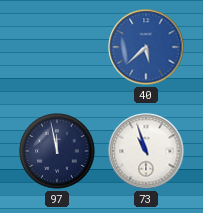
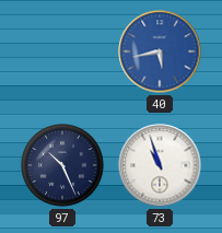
40: 5:38 -> 5:43 (160, 51)
97: 11:58 -> 10:26 (62, 165)
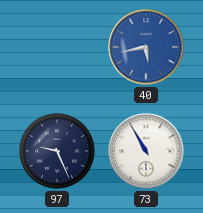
97: 10:26 -> 9:26 (57, 151)
73: 10:57 -> 10:55 (146, 151)
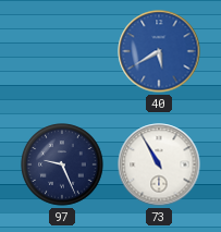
40: 5:43 -> 5:40 (159, 51)
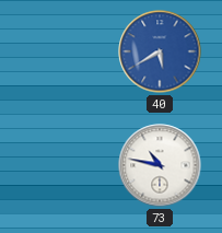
97: 9:26 -> none (62, 164)
73: 10:55 -> 10:47 (160, 165)
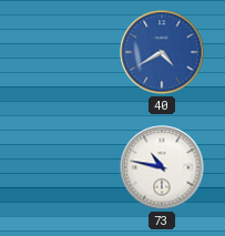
40: 5:40 -> 4:40 (162, 52)
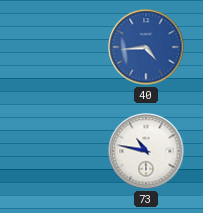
40: 4:40 -> 4:44 (146, 47)
